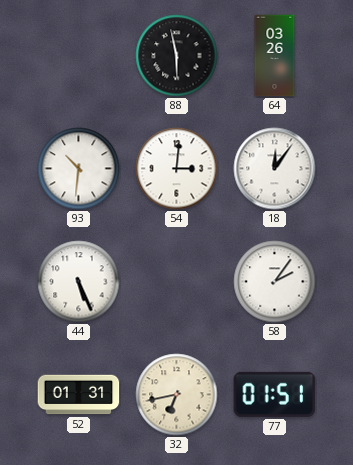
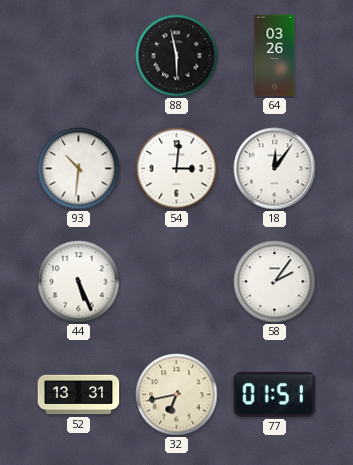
52: 01:31 -> 13:31 (79, 395)
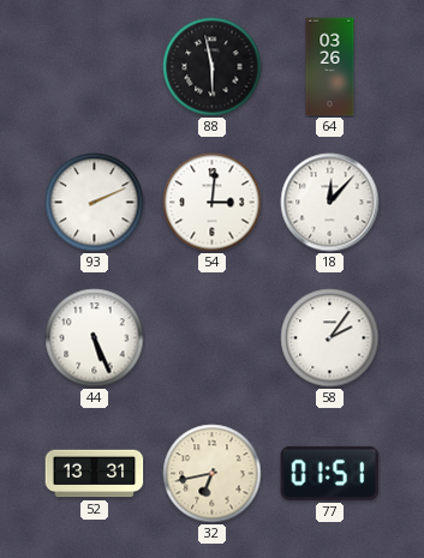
93: 10:31 -> 2:11 (95, 203)
18: 12:06 -> 12:07 (330, 203)
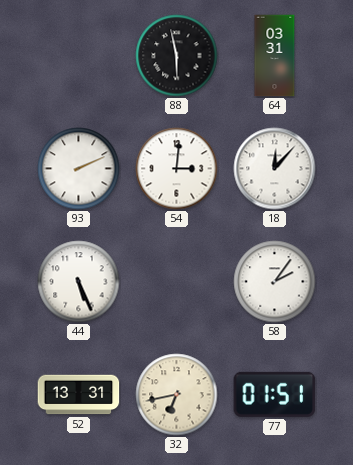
64: 03:26 -> 03:31 (275, 56)
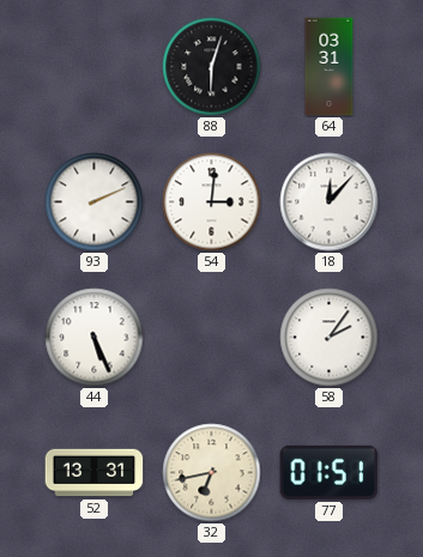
88: 5:58 -> 6:03 (212, 67)
